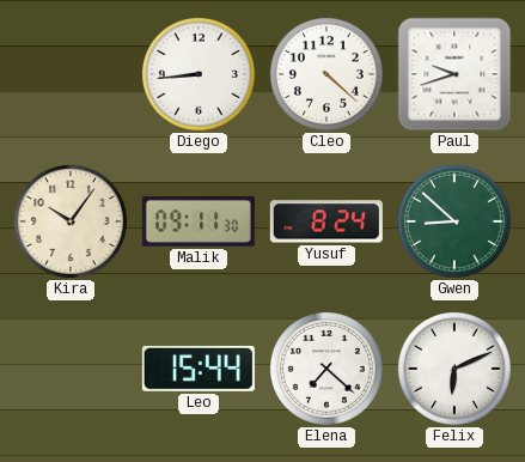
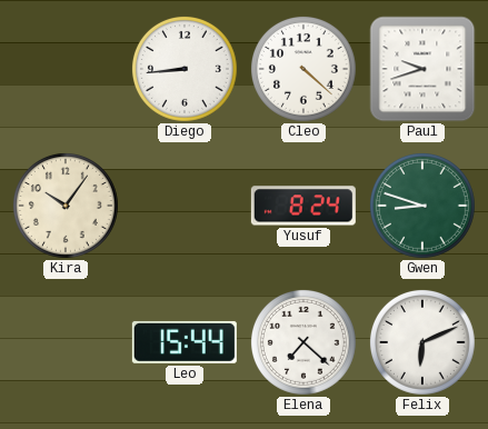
Malik: 09:11 -> none (199, 221)
Gwen: 8:52 -> 8:48 (422, 206)
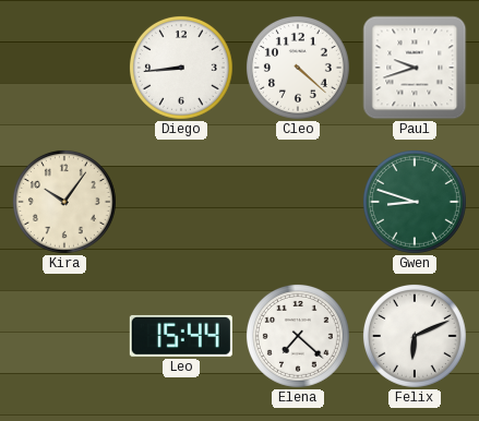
Yusuf: 8:24 -> none (303, 206)
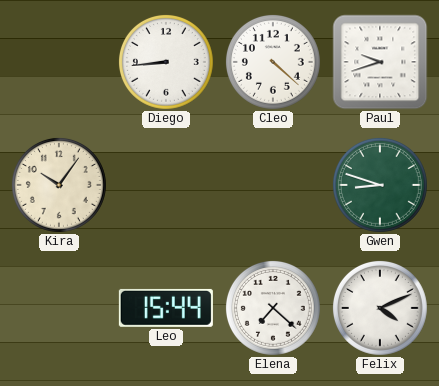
Felix: 6:11 -> 4:11 (380, 308)
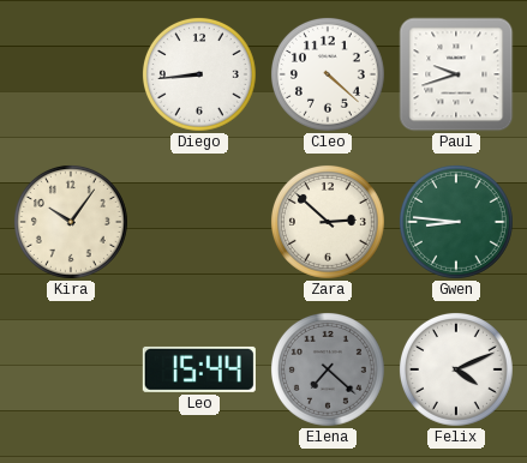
Zara: none -> 2:52 (328, 222)
Gwen: 8:48 -> 8:46 (456, 222)
Elena dial: white -> grey (328, 369)
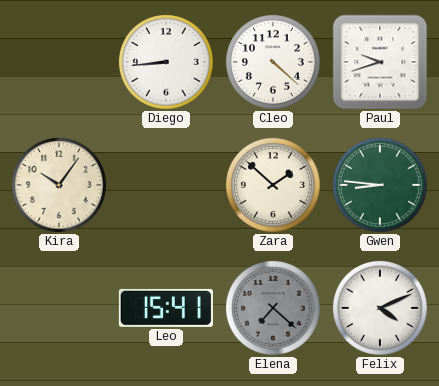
Zara: 2:52 -> 1:52 (273, 185)
Leo: 15:44 -> 15:41 (166, 308)
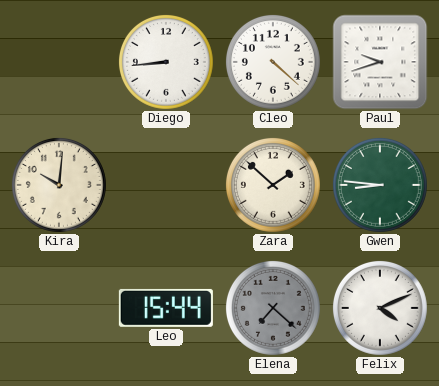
Kira: 10:06 -> 10:01 (59, 185)
Leo: 15:41 -> 15:44 (166, 308)
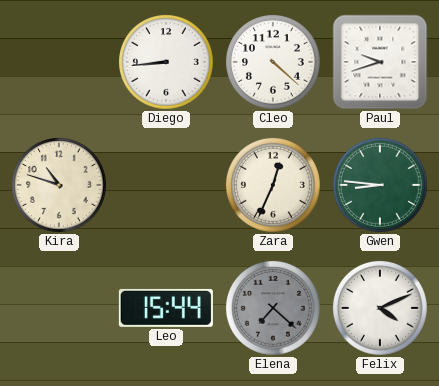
Kira: 10:01 -> 10:48 (59, 185)
Zara: 1:52 -> 12:34 (273, 185)
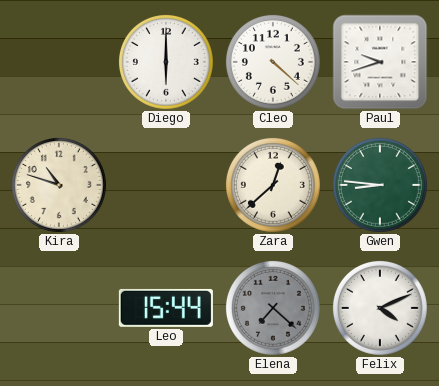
Diego: 8:44 -> 6:00 (166, 62)
Zara: 12:34 -> 12:38 (273, 185)
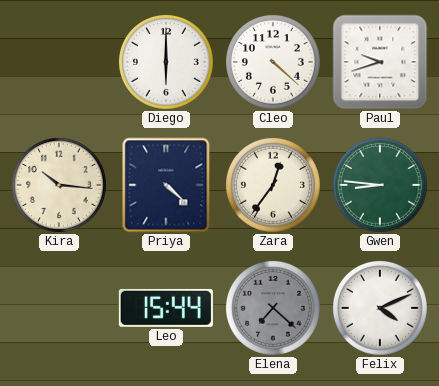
Kira: 10:48 -> 10:16 (59, 185)
Priya: none -> 4:22 (166, 185)
Zara: 12:38 -> 12:36 (273, 185)
